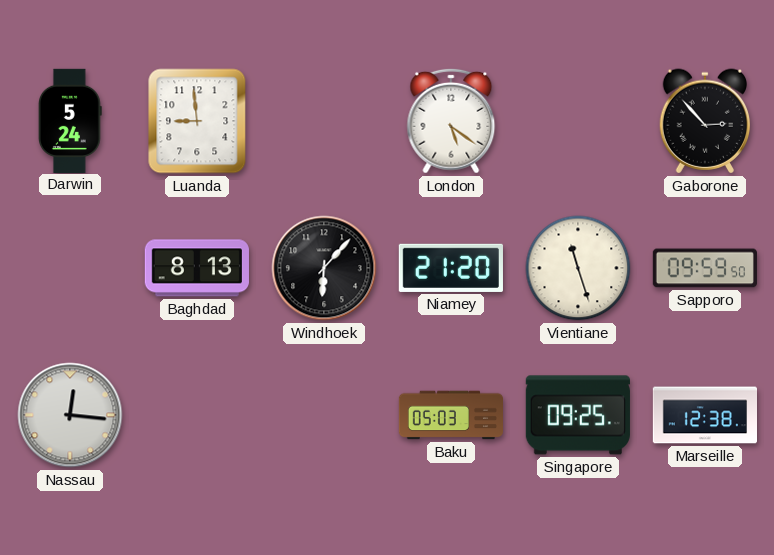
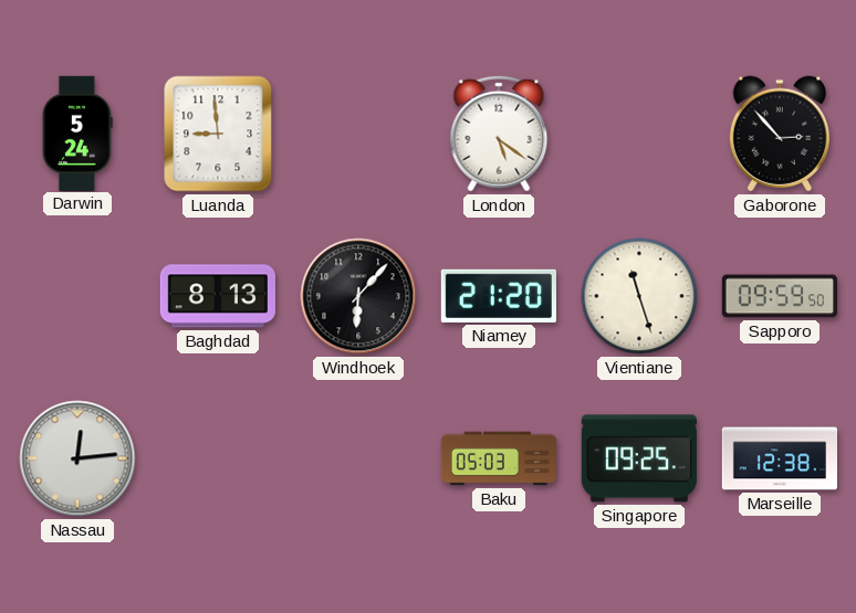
Nassau: 12:16 -> 12:14 (77, 458)
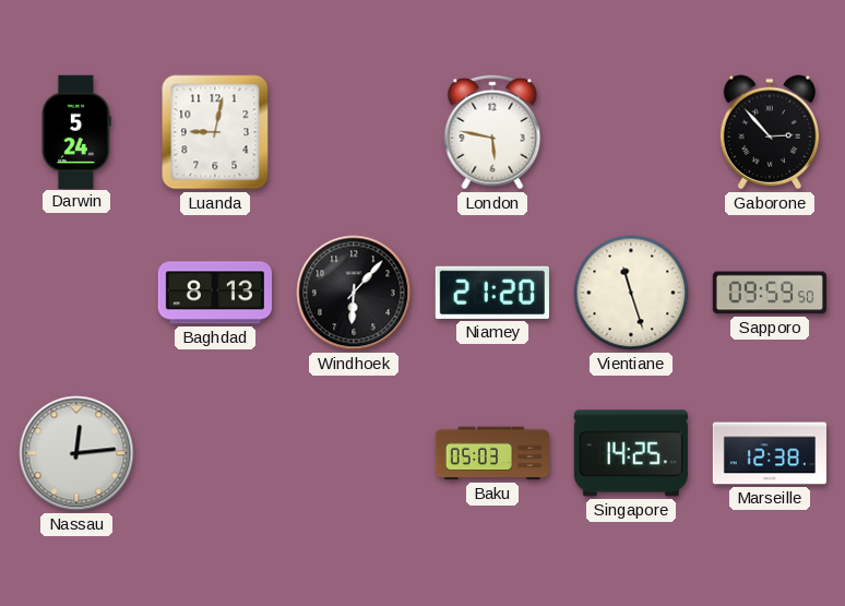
Luanda: 8:59 -> 9:02 (215, 132)
London: 5:21 -> 5:47 (492, 132)
Singapore: 09:25 -> 14:25 (631, 453)
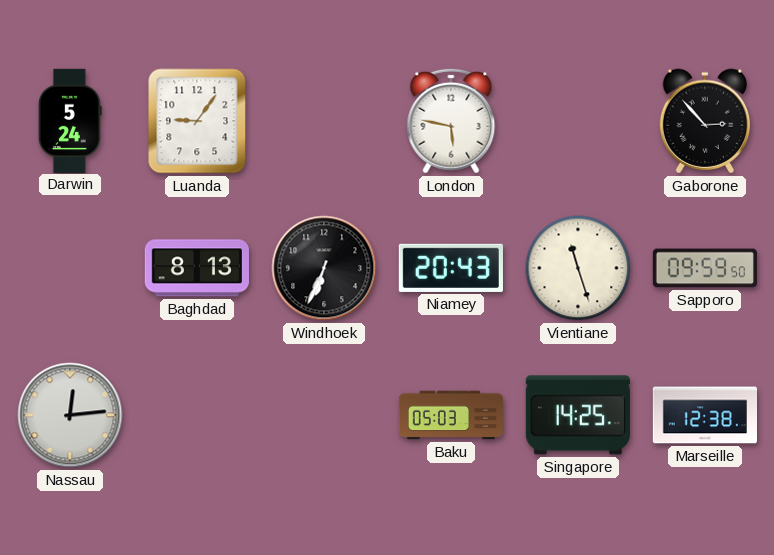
Luanda: 9:02 -> 9:06 (197, 121)
Windhoek: 6:07 -> 6:34 (324, 268)
Niamey: 21:20 -> 20:43 (451, 268)
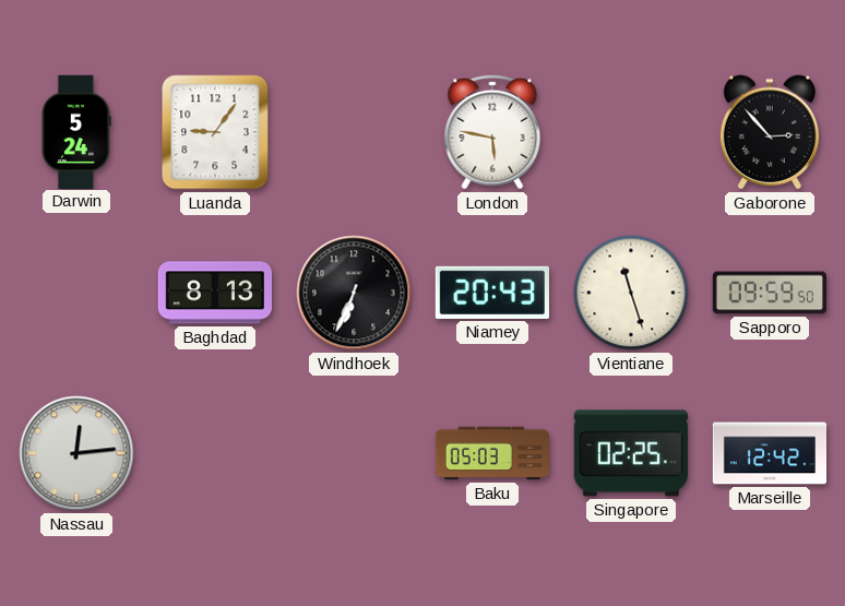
Singapore: 14:25 -> 02:25 (631, 453)
Marseille: 12:38 -> 12:42 (769, 453)
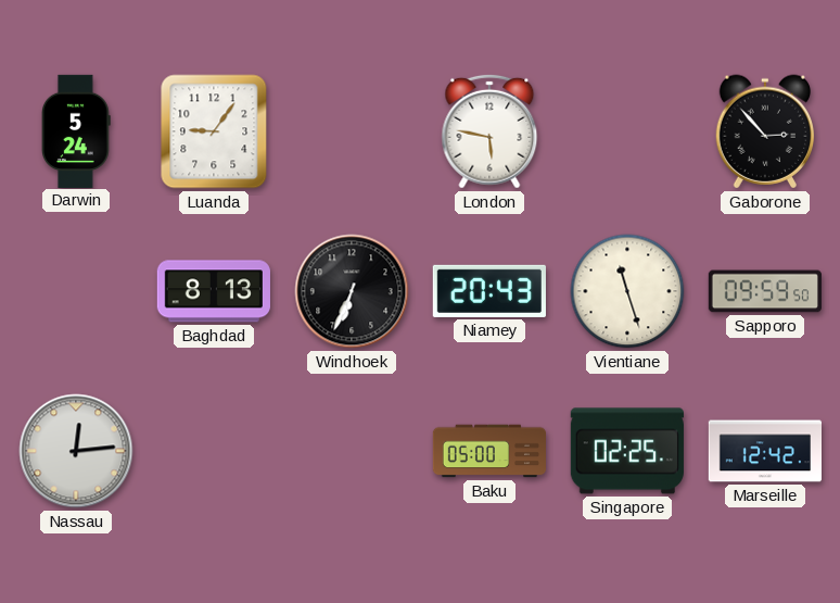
Baku: 05:03 -> 05:00 (489, 451)
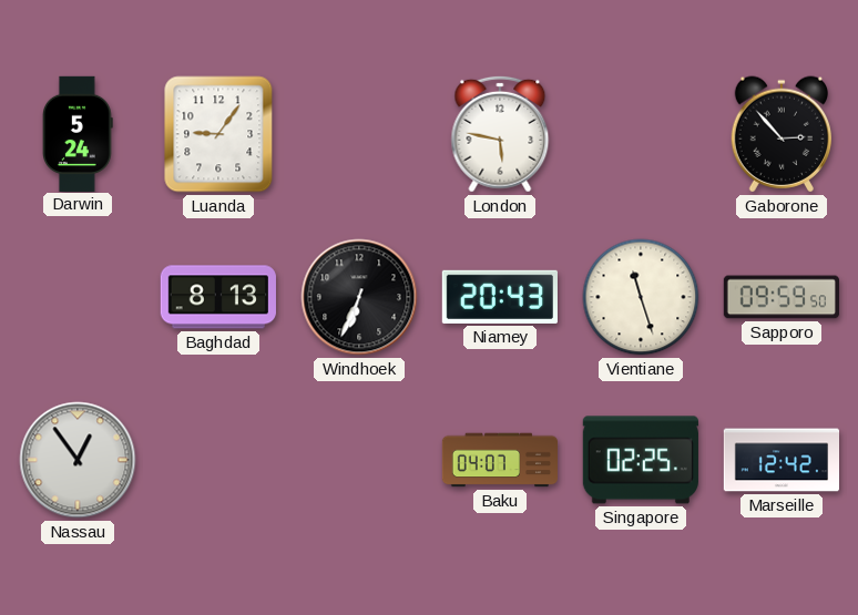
Nassau: 12:14 -> 12:54 (78, 460)
Baku: 05:00 -> 04:07 (500, 460)
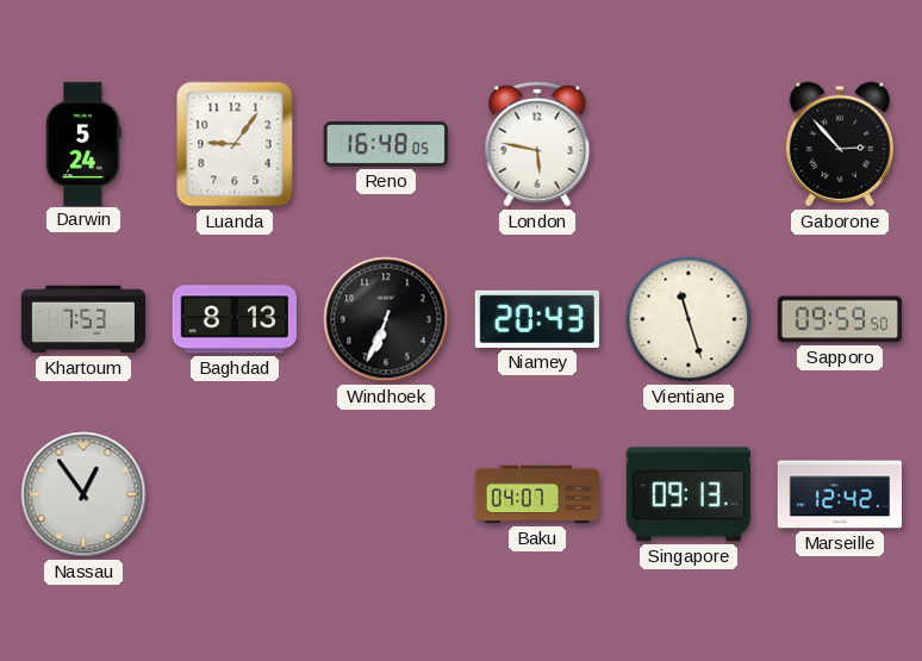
Reno: none -> 16:48 (386, 144)
Khartoum: none -> 7:53 (82, 319)
Singapore: 02:25 -> 09:13 (689, 494)
